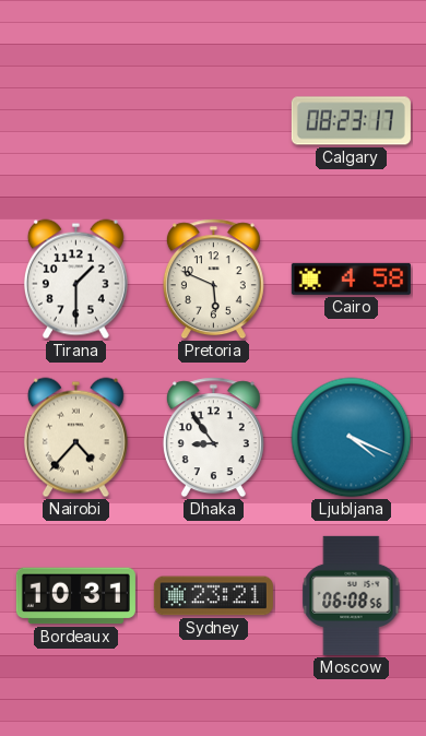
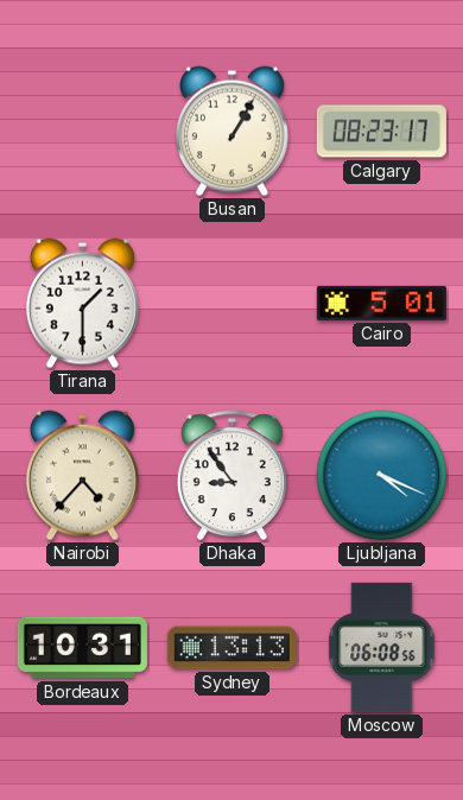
Busan: none -> 1:05 (231, 132)
Pretoria: 5:49 -> none (213, 280)
Cairo: 4:58 -> 5:01 (381, 303)
Sydney: 23:21 -> 13:13 (231, 648)
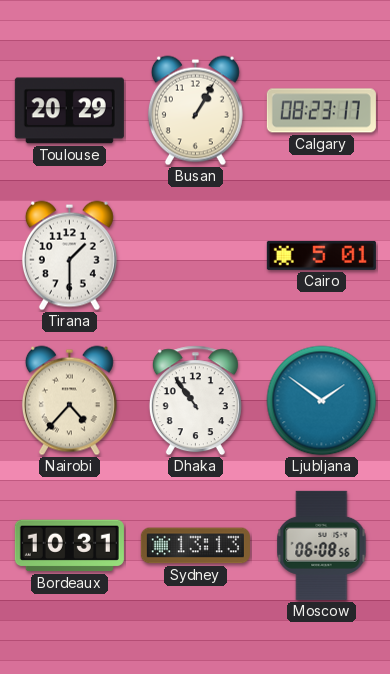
Toulouse: none -> 20:29 (69, 111)
Dhaka: 8:54 -> 10:54 (195, 401)
Ljubljana: 4:19 -> 1:51 (322, 401)
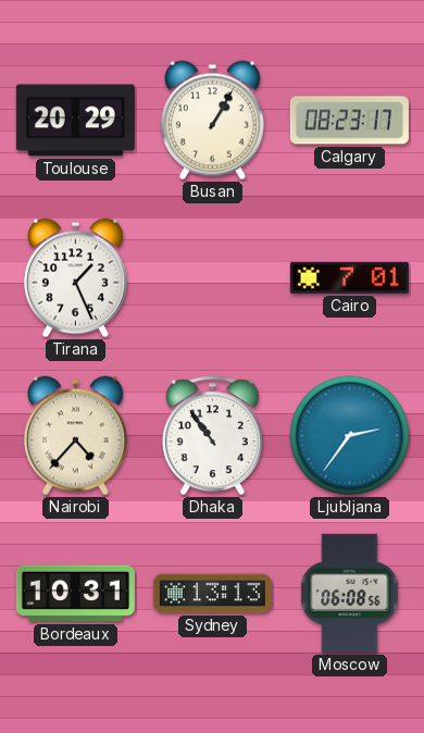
Tirana: 1:30 -> 1:26 (75, 278)
Cairo: 5:01 -> 7:01 (349, 277)
Ljubljana: 1:51 -> 2:36 (350, 436)
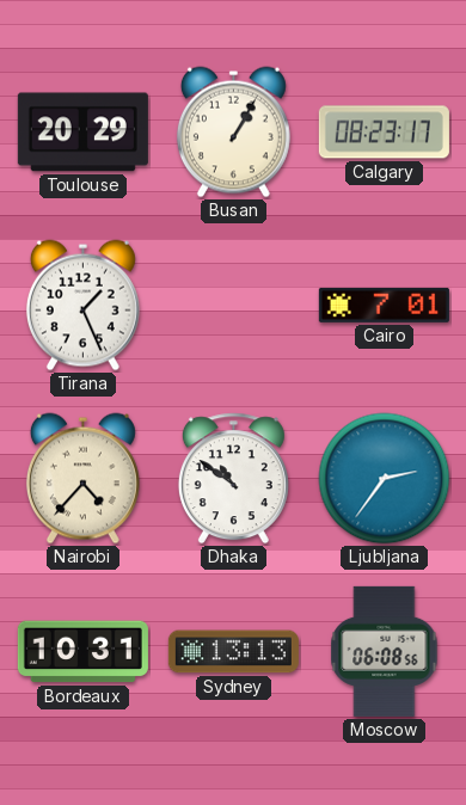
Dhaka: 10:54 -> 10:51 (233, 479)
